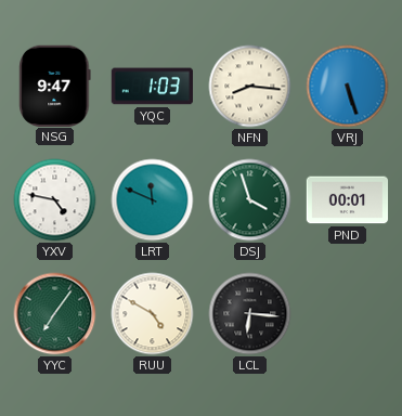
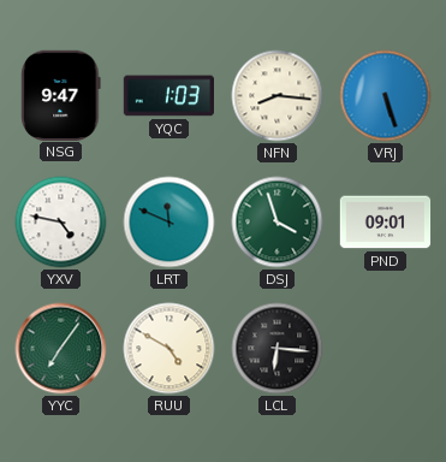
PND: 00:01 -> 09:01 (386, 223)
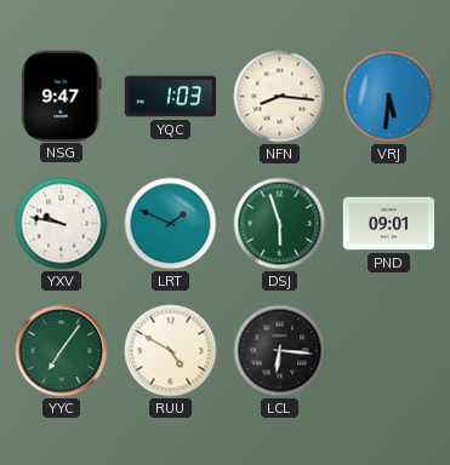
VRJ: 5:27 -> 5:31 (389, 97)
YXV: 4:47 -> 9:47 (62, 224)
LRT: 11:49 -> 1:49 (171, 224)
DSJ: 3:57 -> 5:57 (280, 224)
